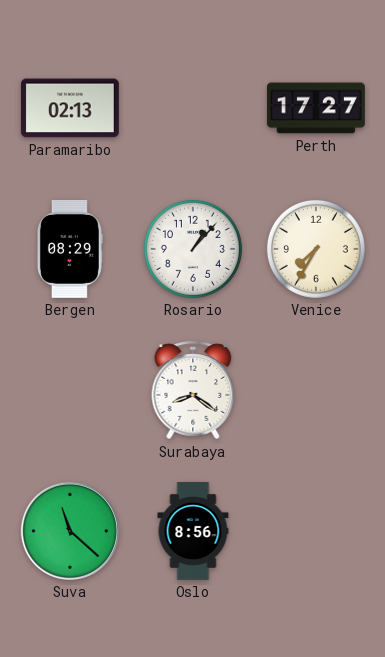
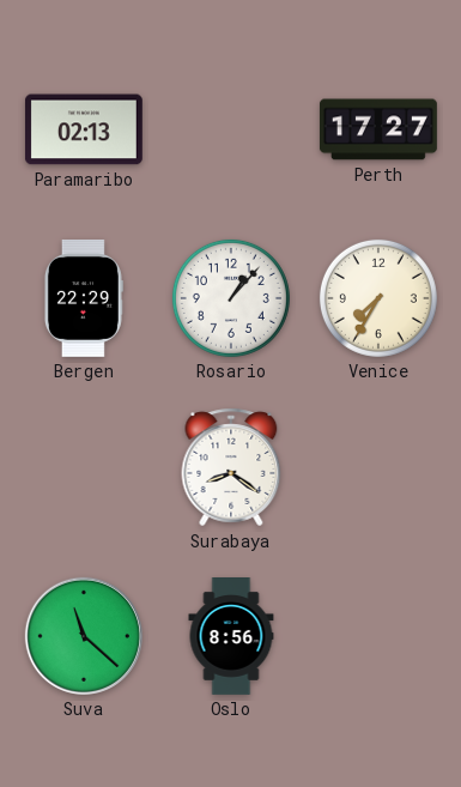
Bergen: 08:29 -> 22:29 (83, 298)
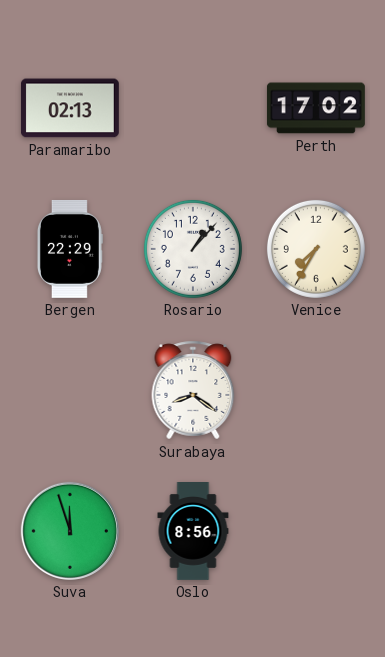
Perth: 17:27 -> 17:02 (316, 108)
Suva: 11:22 -> 11:57 (70, 531)
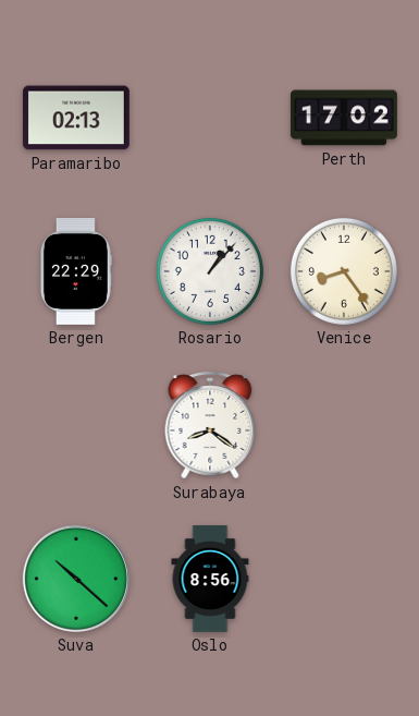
Venice: 7:35 -> 8:24 (344, 271)
Suva: 11:57 -> 10:22 (76, 579)
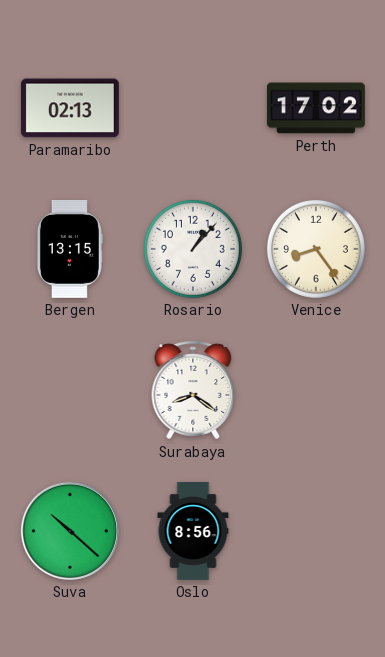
Bergen: 22:29 -> 13:15 (69, 249)
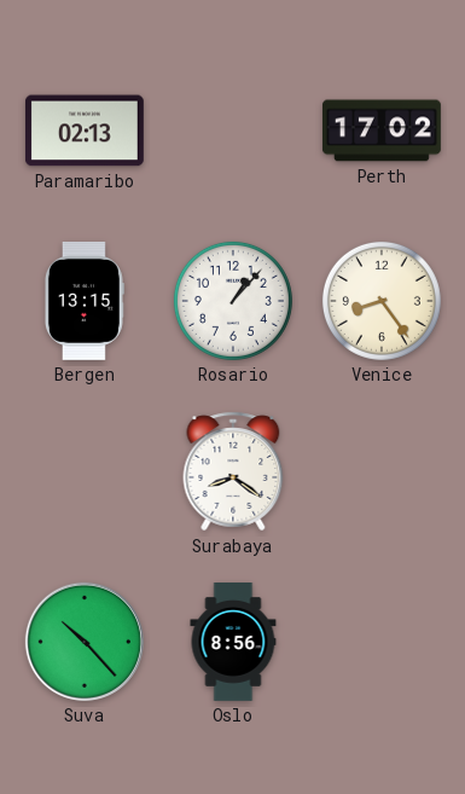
Suva: 10:22 -> 10:23 (85, 642)
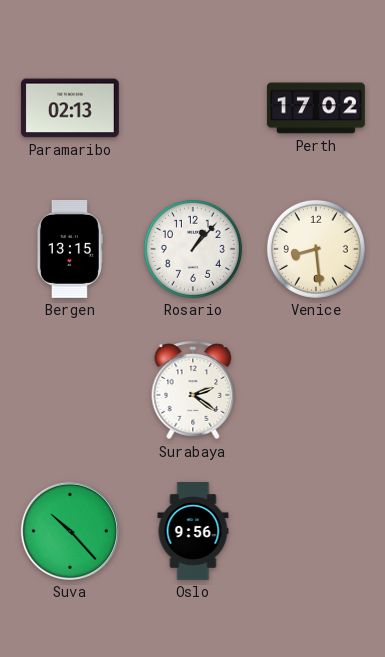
Venice: 8:24 -> 8:29 (316, 249)
Surabaya: 8:21 -> 2:21 (193, 390)
Oslo: 8:56 -> 9:56 (193, 532)
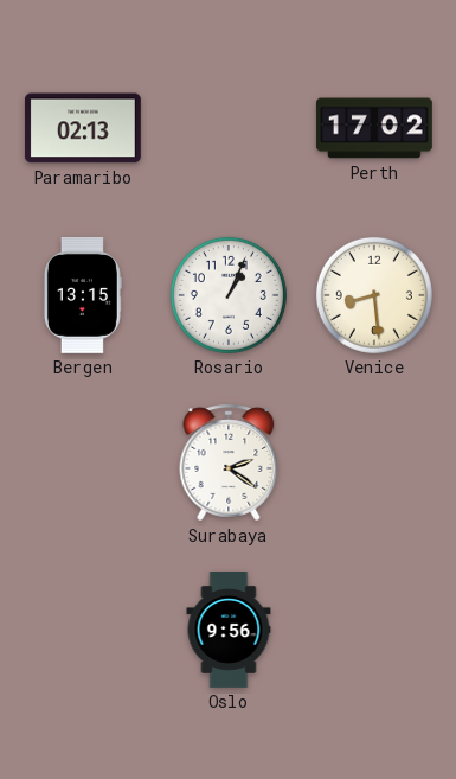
Rosario: 1:07 -> 1:04 (229, 295)
Suva: 10:23 -> none (70, 531)
